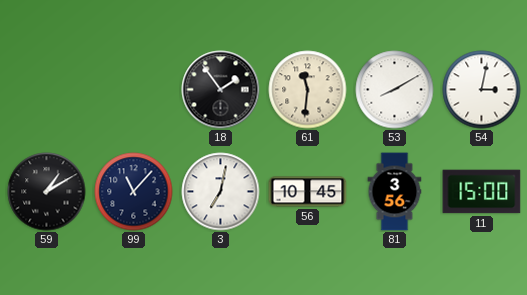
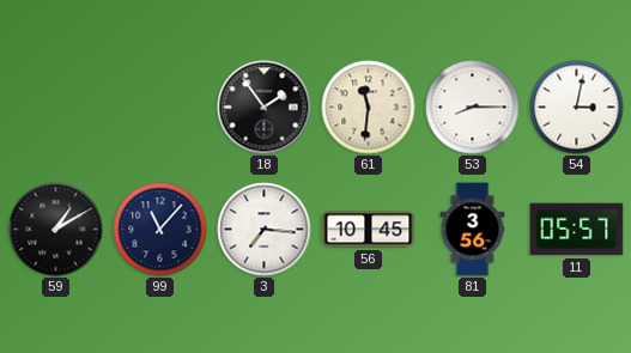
53: 8:10 -> 8:15 (473, 108)
3: 7:02 -> 7:16 (265, 230)
11: 15:00 -> 05:57 (577, 230)
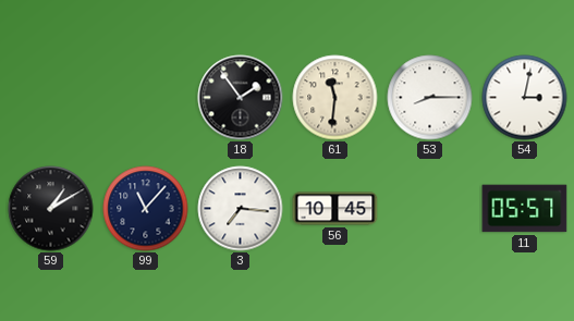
81: 3:56 -> none (473, 230)
